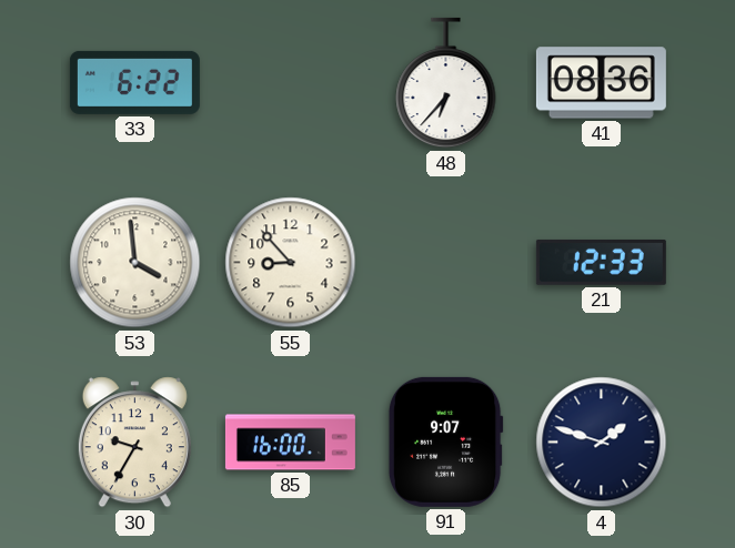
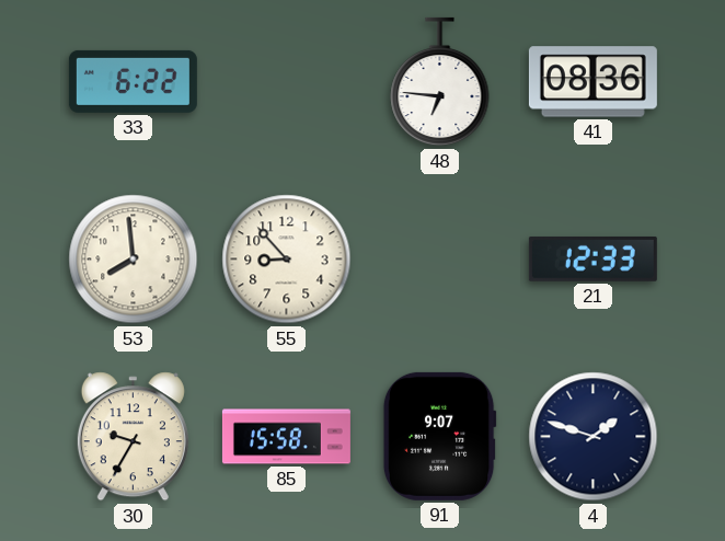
48: 6:37 -> 6:46 (440, 82)
53: 3:59 -> 7:59 (134, 260)
85: 16:00 -> 15:58 (286, 437)
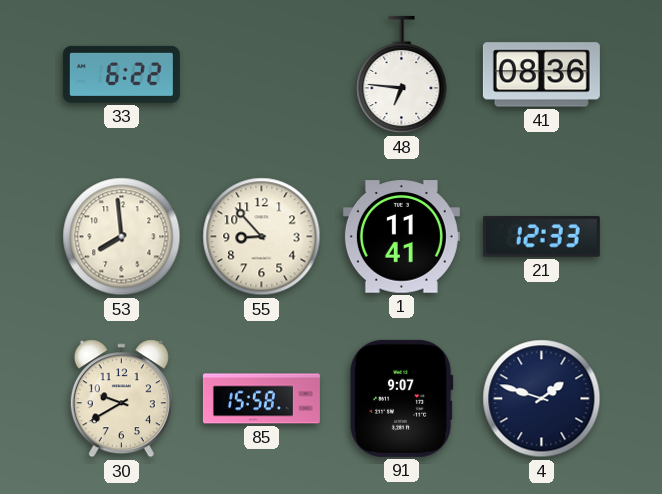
1: none -> 11:41 (401, 237)
30: 9:35 -> 9:40 (121, 399)
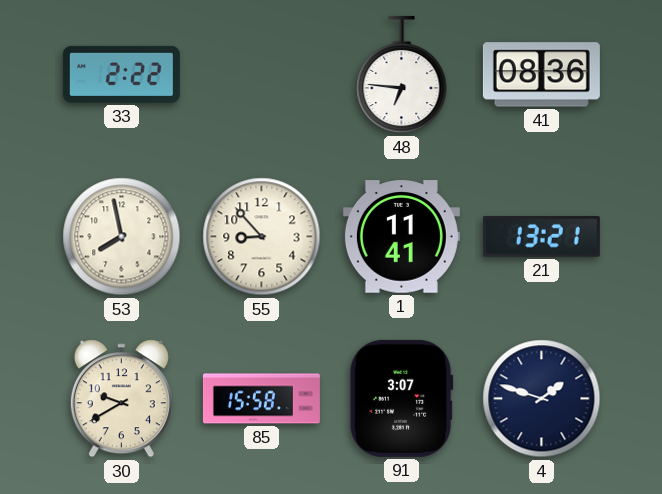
33: 6:22 -> 2:22 (121, 74)
53: 7:59 -> 7:58 (122, 237)
21: 12:33 -> 13:21 (541, 236)
91: 9:07 -> 3:07 (401, 398)
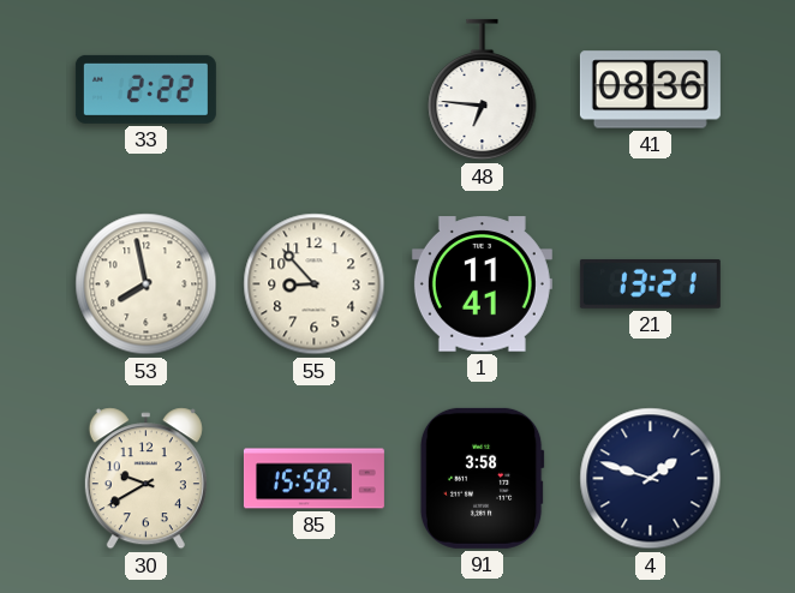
91: 3:07 -> 3:58 (482, 478)
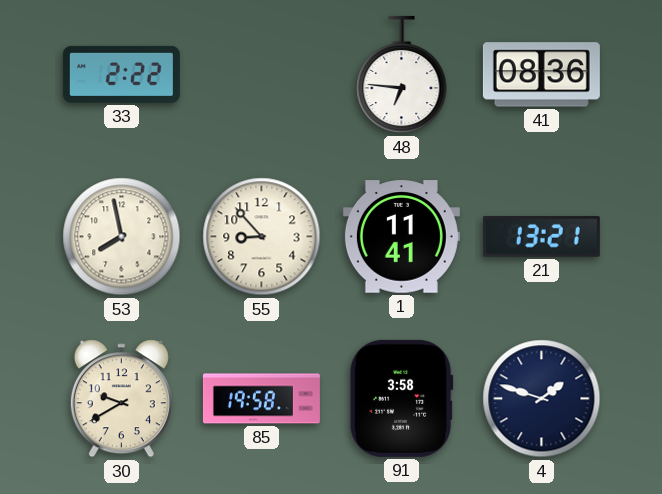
85: 15:58 -> 19:58 (261, 399)
